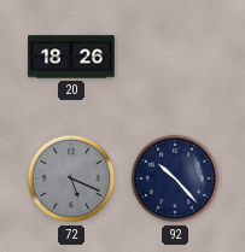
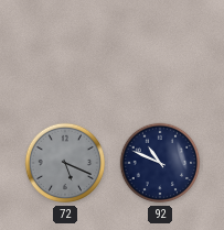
20: 18:26 -> none (71, 57)
92: 10:23 -> 10:49 (160, 163)
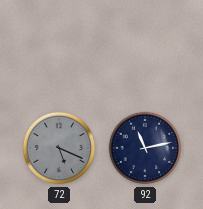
92: 10:49 -> 11:13 (145, 148)
